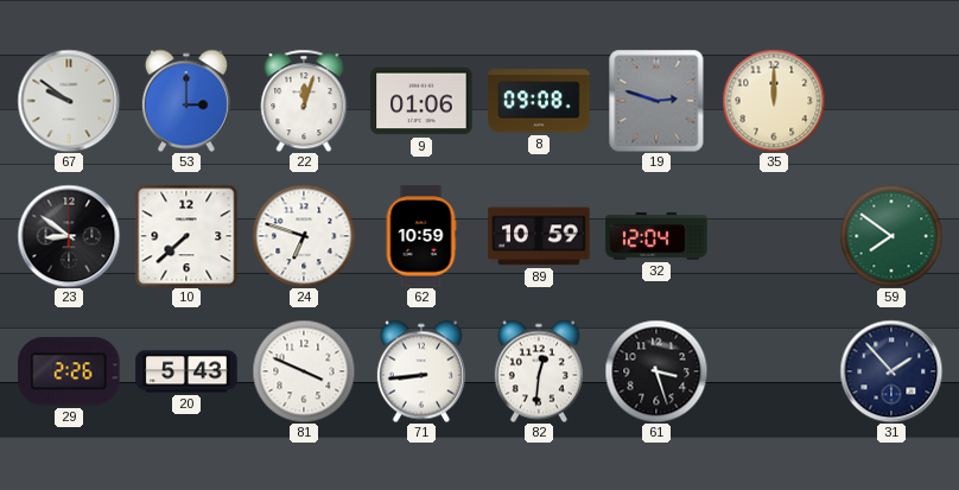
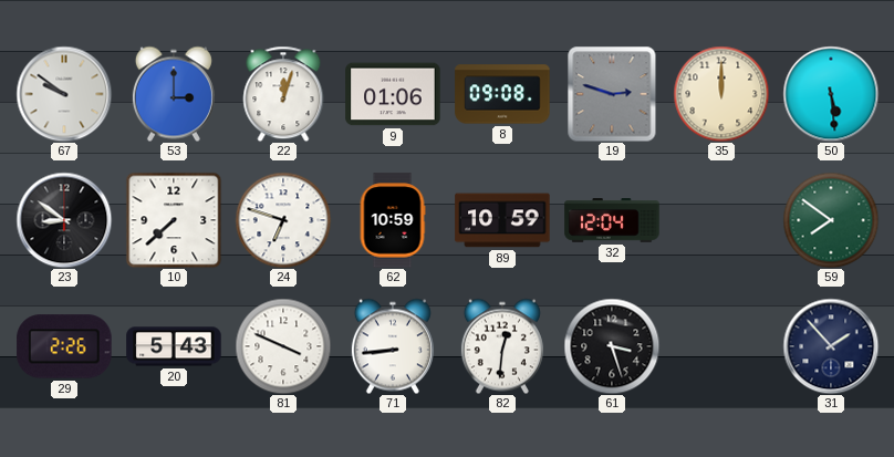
50: none -> 5:29 (831, 94)
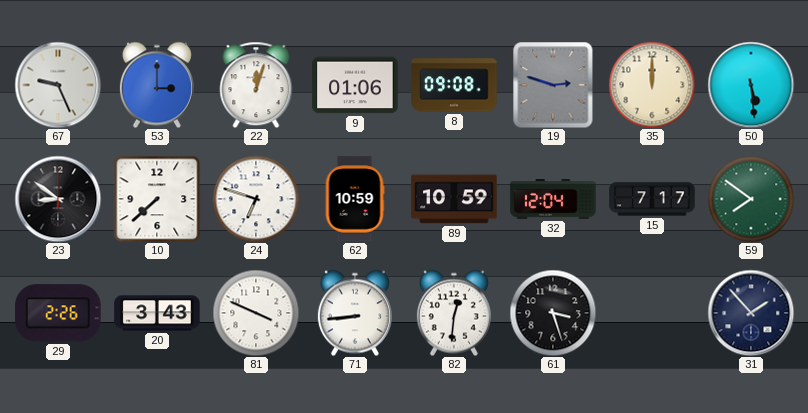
67: 9:51 -> 9:26 (58, 85)
15: none -> 7:17 (652, 199)
20: 5:43 -> 3:43 (157, 313)
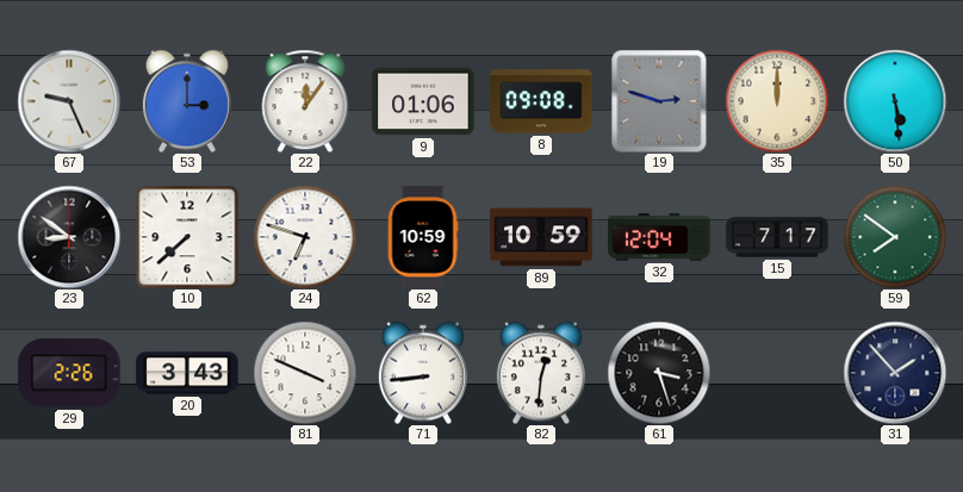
22: 12:03 -> 12:06 (305, 101)
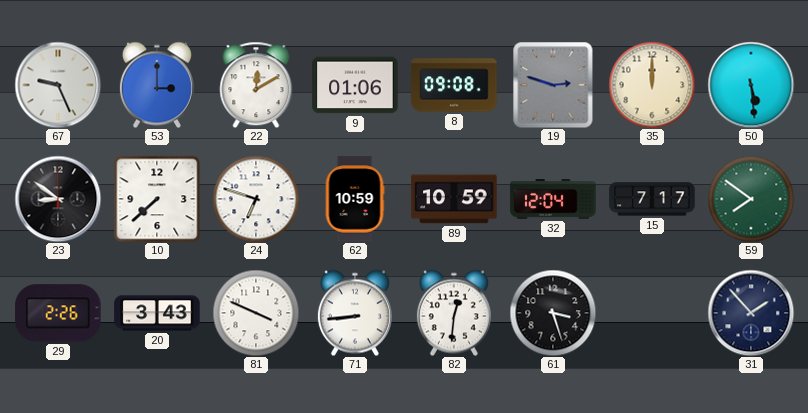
22: 12:06 -> 12:10 (256, 85)
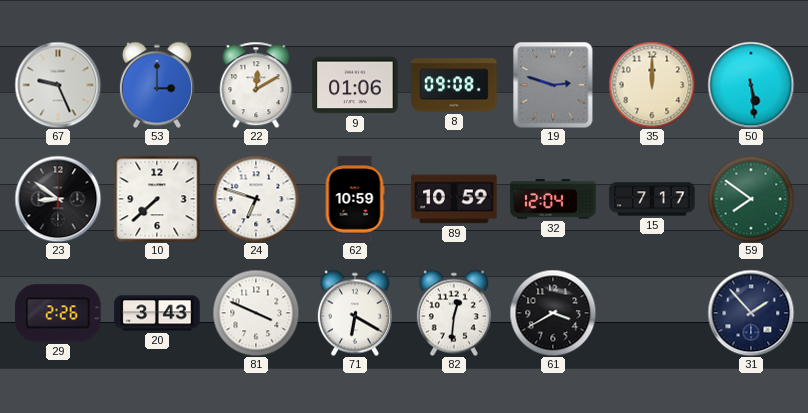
71: 8:44 -> 6:20 (355, 313)
61: 3:27 -> 3:40 (553, 313)
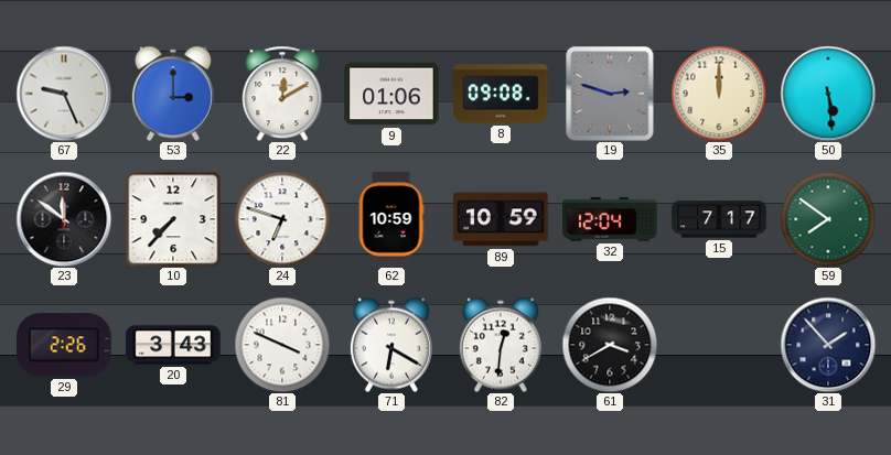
23: 8:51 -> 11:51 (64, 219)
10: 7:38 -> 7:37 (173, 219)
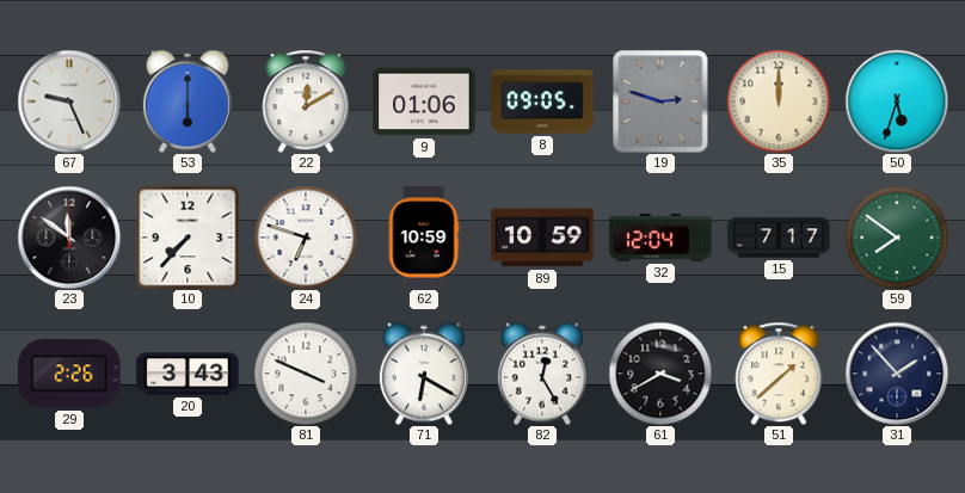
53: 3:00 -> 6:00 (188, 101)
8: 09:08 -> 09:05 (542, 101)
50: 5:29 -> 5:33 (897, 101)
82: 12:31 -> 12:25 (542, 374)
51: none -> 1:38 (779, 374)
